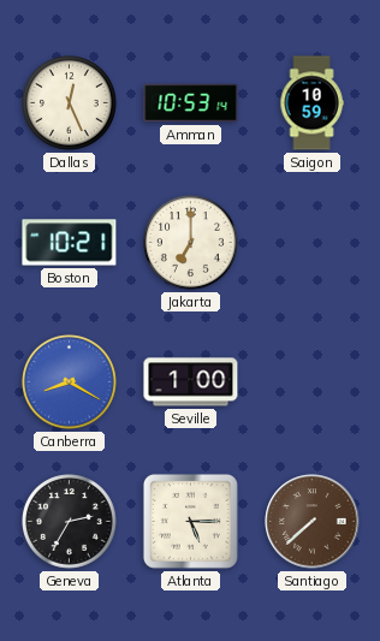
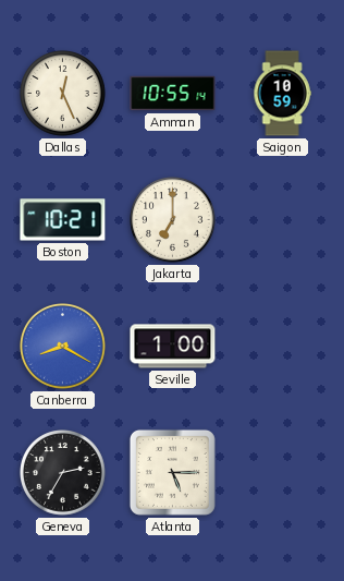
Amman: 10:53 -> 10:55 (173, 94)
Santiago: 7:38 -> none (313, 522)
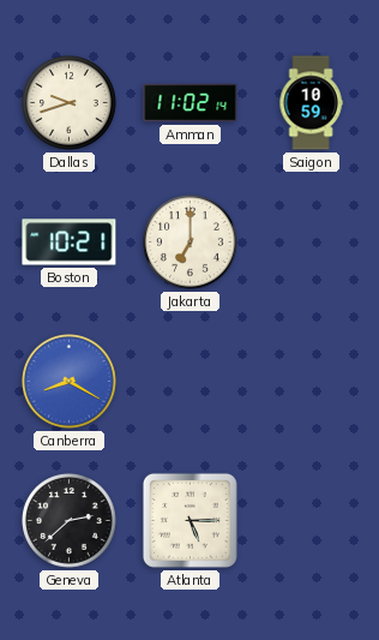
Dallas: 12:26 -> 9:42 (70, 103)
Amman: 10:55 -> 11:02 (191, 103)
Seville: 1:00 -> none (173, 347)
Geneva: 2:35 -> 2:38 (70, 521)
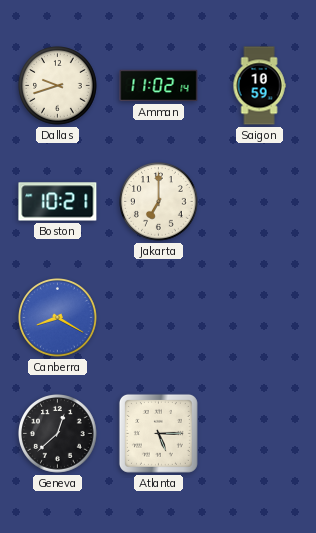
Geneva: 2:38 -> 12:38 (58, 434)
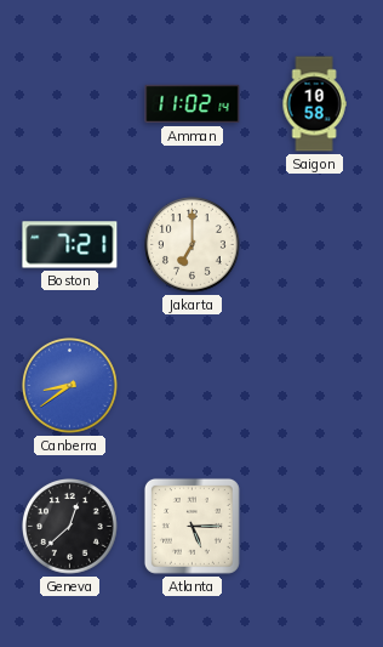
Dallas: 9:42 -> none (58, 86)
Saigon: 10:59 -> 10:58 (314, 104)
Boston: 10:21 -> 7:21 (70, 245)
Canberra: 8:20 -> 8:39 (70, 386)
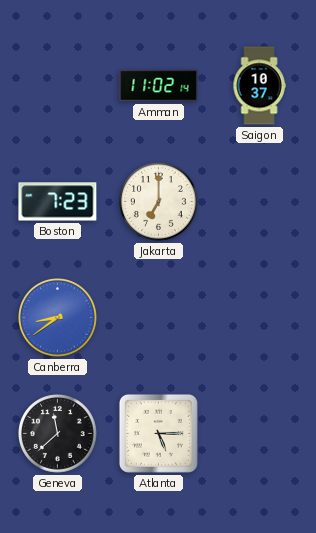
Saigon: 10:58 -> 10:37 (259, 86)
Boston: 7:21 -> 7:23 (58, 202)
Geneva: 12:38 -> 11:38 (58, 434)
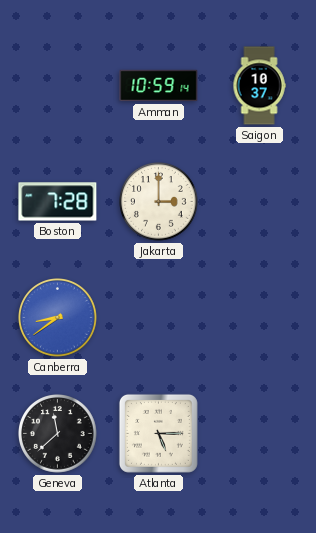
Amman: 11:02 -> 10:59 (159, 86)
Boston: 7:23 -> 7:28 (58, 202)
Jakarta: 7:00 -> 3:00 (159, 202)
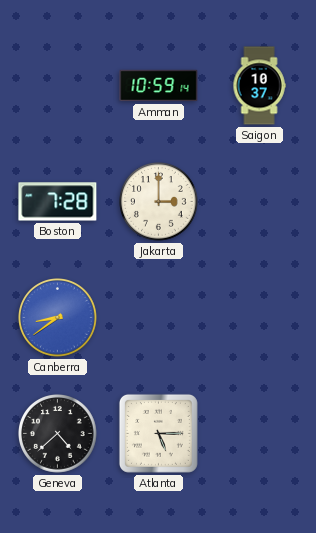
Geneva: 11:38 -> 4:38 (58, 434)
